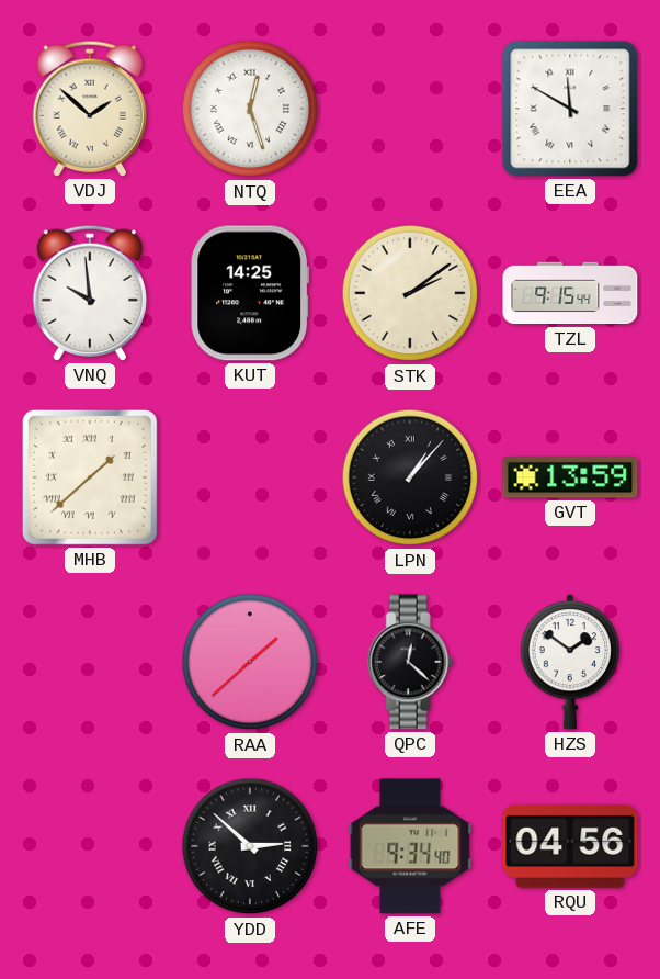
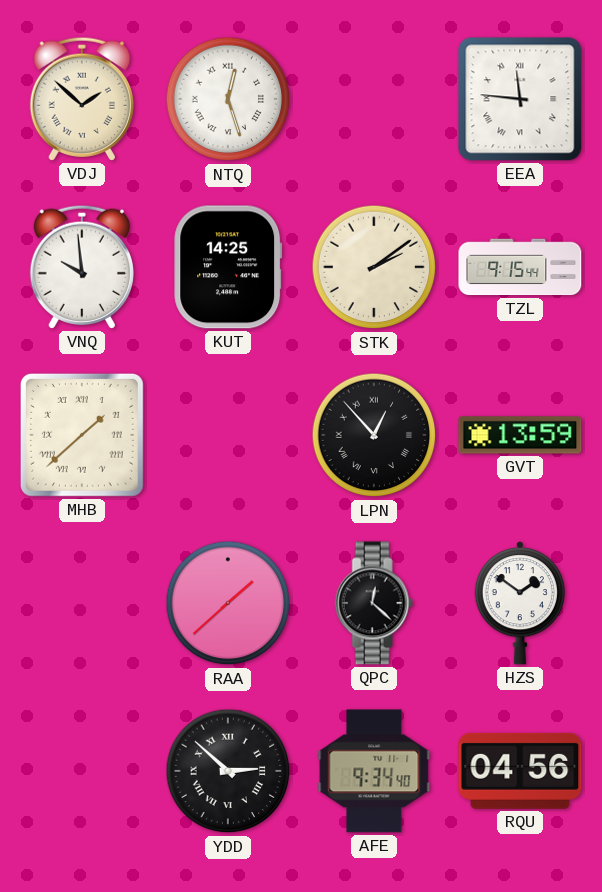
EEA: 11:50 -> 11:46 (520, 99)
LPN: 1:07 -> 12:53 (374, 435)
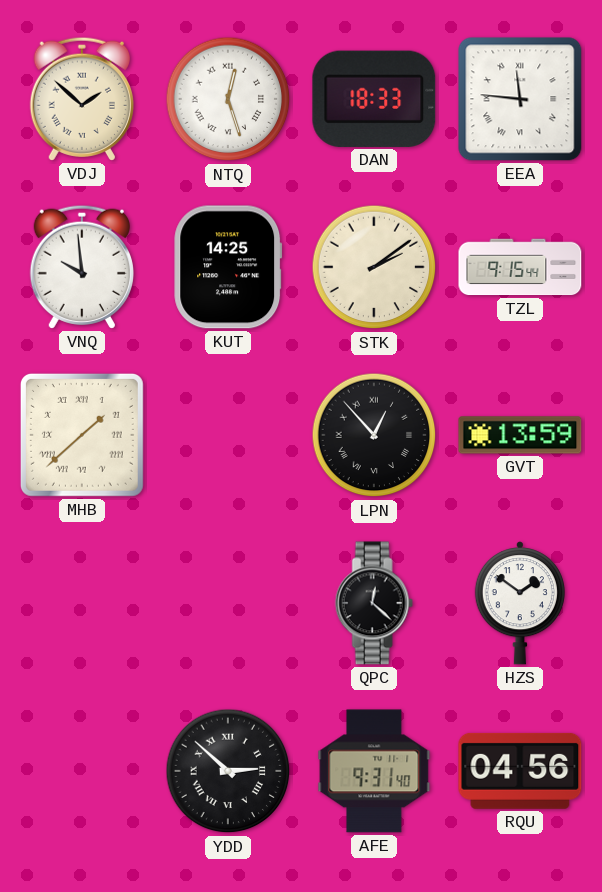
DAN: none -> 18:33 (374, 99)
RAA: 1:38 -> none (228, 603)
AFE: 9:34 -> 9:31 (374, 771)
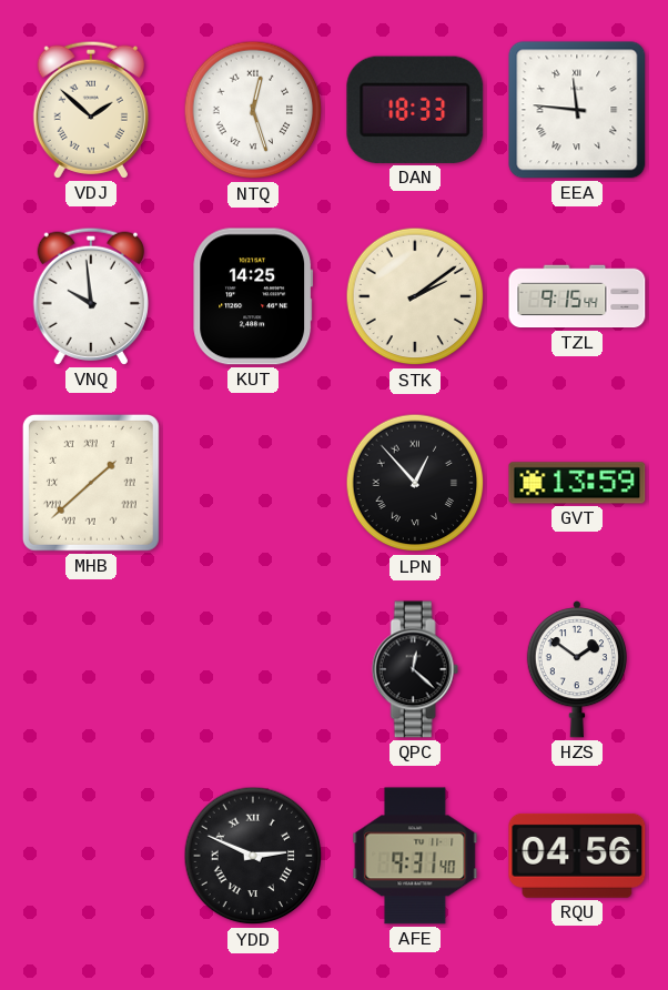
YDD: 2:52 -> 2:49 (253, 856)
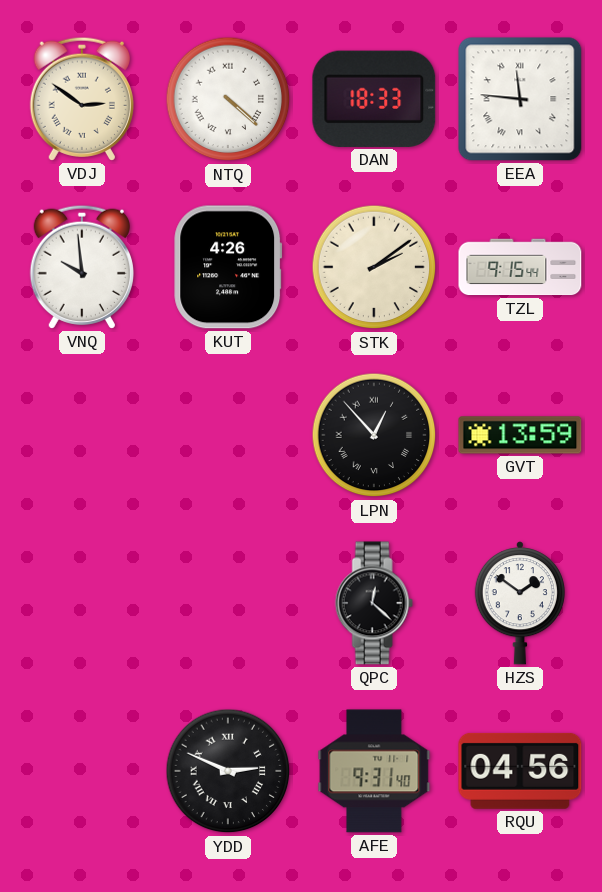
VDJ: 1:52 -> 2:51 (82, 99)
NTQ: 12:27 -> 4:22 (228, 99)
KUT: 14:25 -> 4:26 (228, 267)
MHB: 1:38 -> none (91, 483)
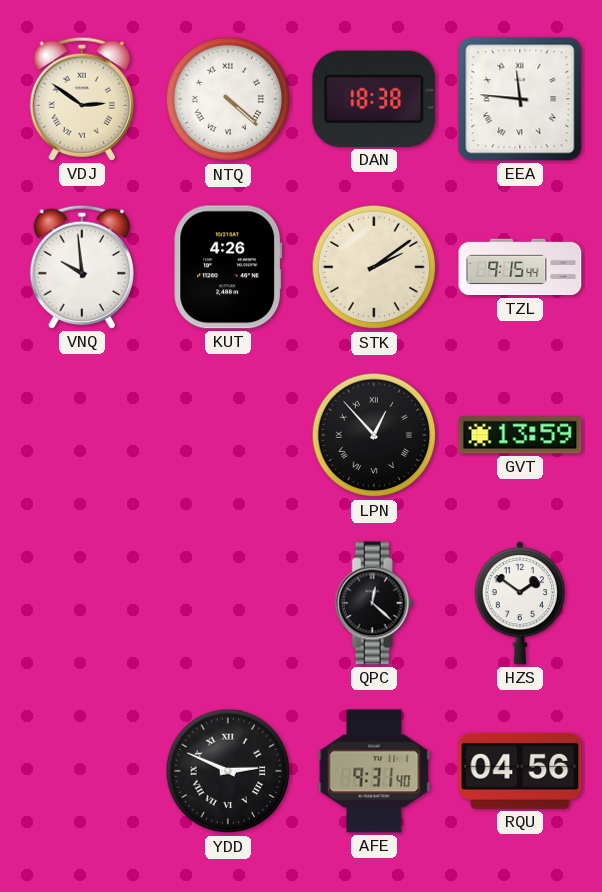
DAN: 18:33 -> 18:38 (374, 99)
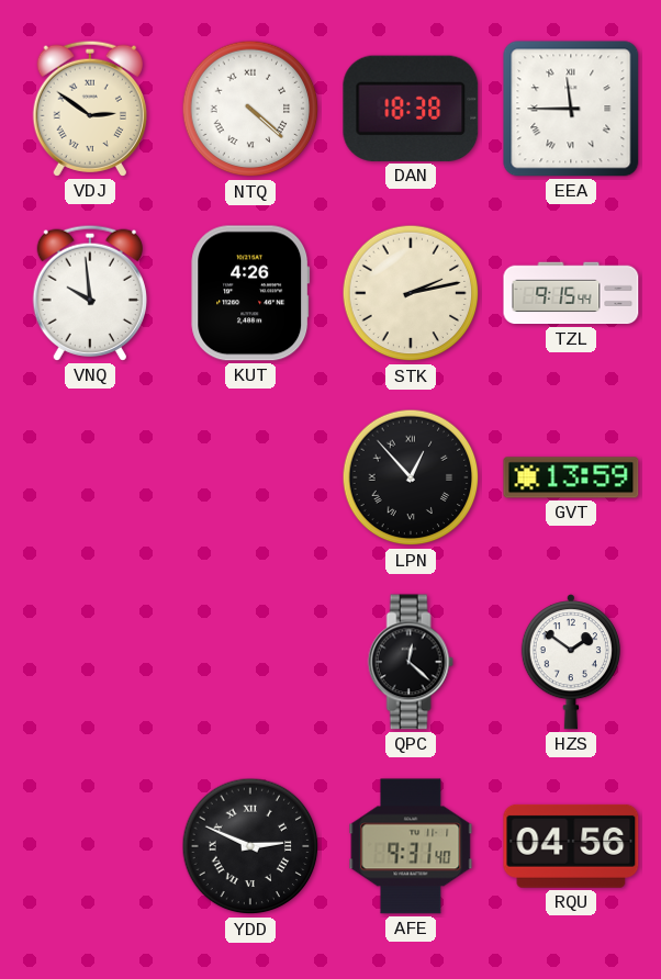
EEA: 11:46 -> 11:45 (571, 109)
STK: 2:09 -> 2:13 (411, 293)
